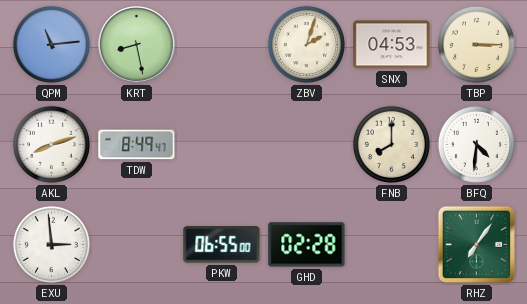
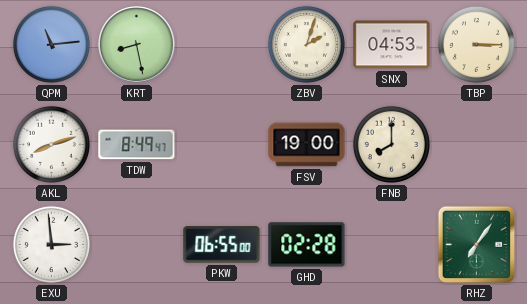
FSV: none -> 19:00 (307, 145)
BFQ: 4:31 -> none (476, 144)
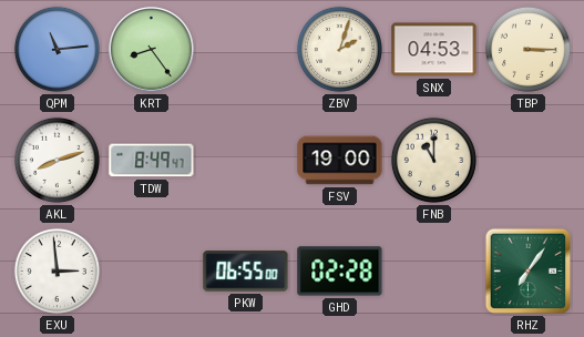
KRT: 8:28 -> 8:24 (152, 50)
FNB: 8:00 -> 11:00 (433, 160)
